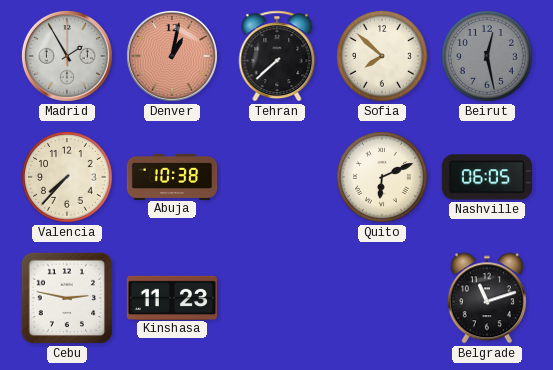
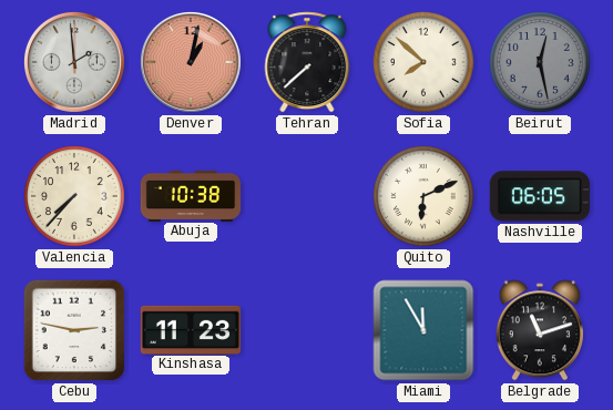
Madrid: 1:55 -> 1:59 (74, 62)
Miami: none -> 11:55 (423, 330)
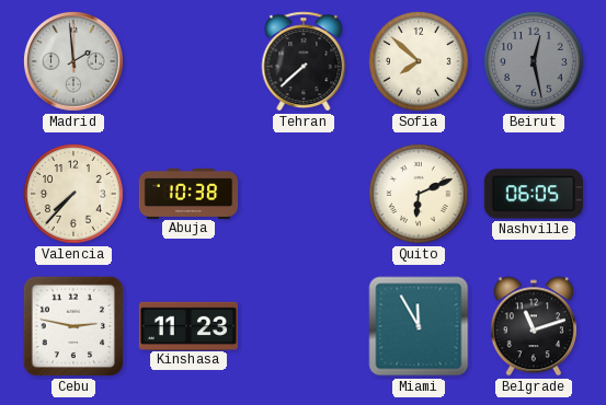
Denver: 1:02 -> none (191, 62)
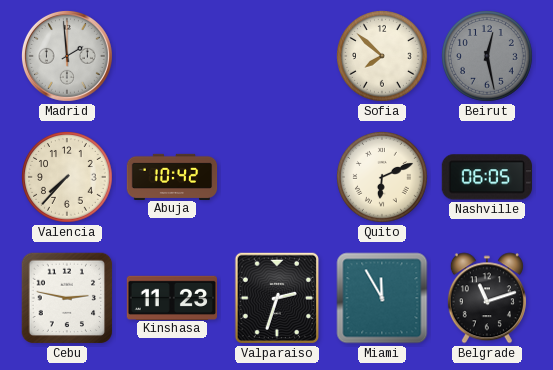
Tehran: 7:38 -> none (304, 61)
Abuja: 10:38 -> 10:42 (172, 176)
Valparaiso: none -> 2:33 (276, 298)
